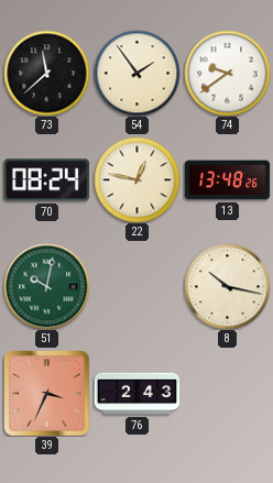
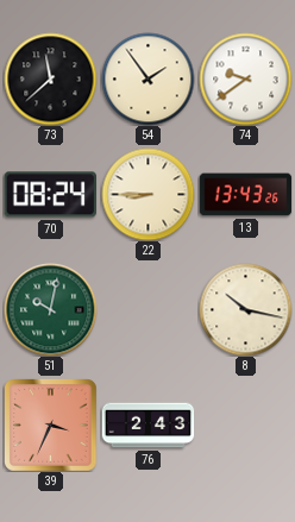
22: 12:47 -> 8:45 (147, 194)
13: 13:48 -> 13:43 (245, 195)
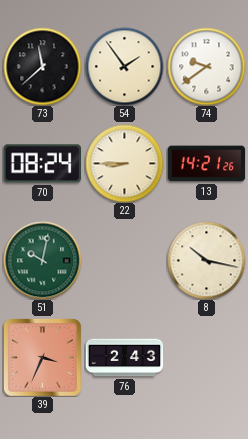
13: 13:43 -> 14:21 (206, 164)
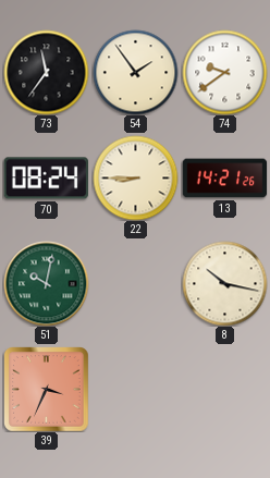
73: 11:38 -> 11:36 (46, 72)
76: 2:43 -> none (124, 358)
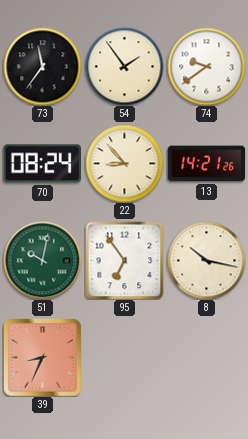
22: 8:45 -> 8:53 (124, 163)
95: none -> 6:54 (124, 260)
39: 3:34 -> 8:34 (43, 358)
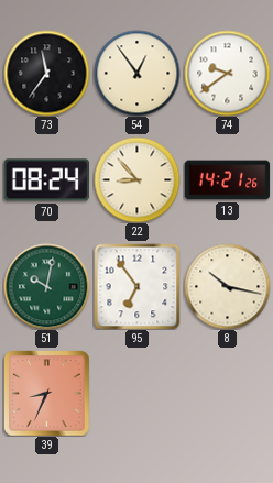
54: 1:54 -> 12:54 (136, 73)
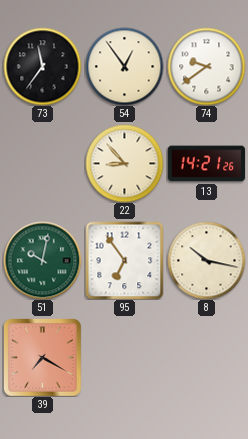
70: 08:24 -> none (46, 180)
39: 8:34 -> 7:20 (43, 358)
